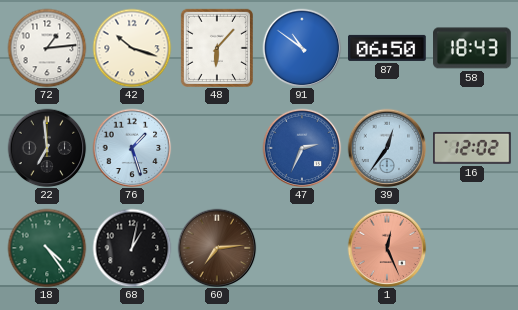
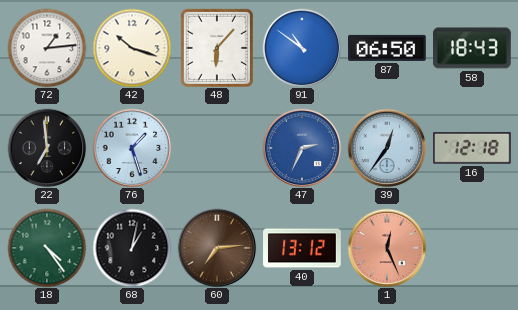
16: 12:02 -> 12:18 (473, 148)
40: none -> 13:12 (302, 248)
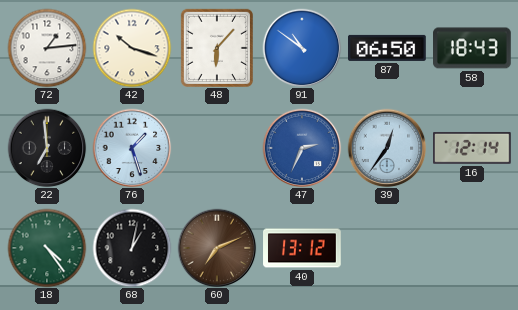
16: 12:18 -> 12:14 (473, 148)
60: 7:14 -> 7:11 (217, 248)
1: 12:26 -> none (387, 248)
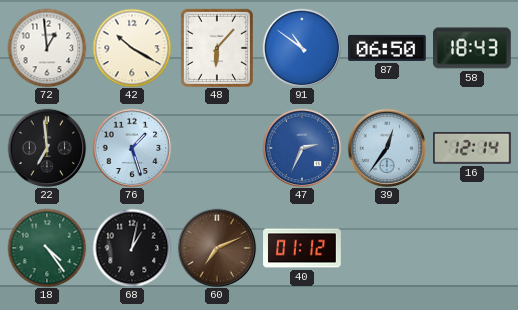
72: 1:14 -> 12:59 (47, 48)
42: 10:18 -> 10:20 (132, 48)
40: 13:12 -> 01:12 (302, 248)
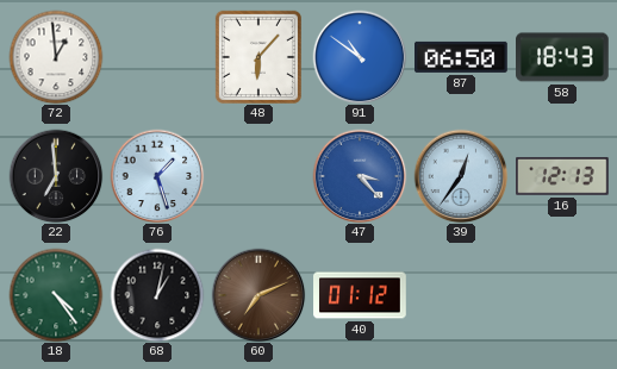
42: 10:20 -> none (132, 48)
47: 2:34 -> 3:23 (360, 176)
16: 12:14 -> 12:13 (563, 176)
